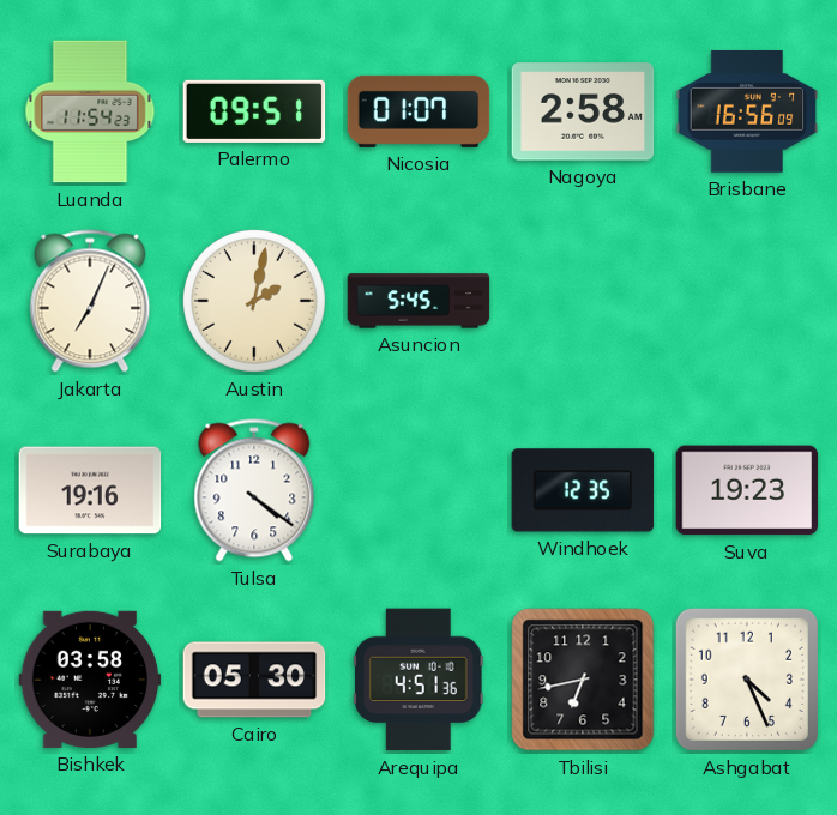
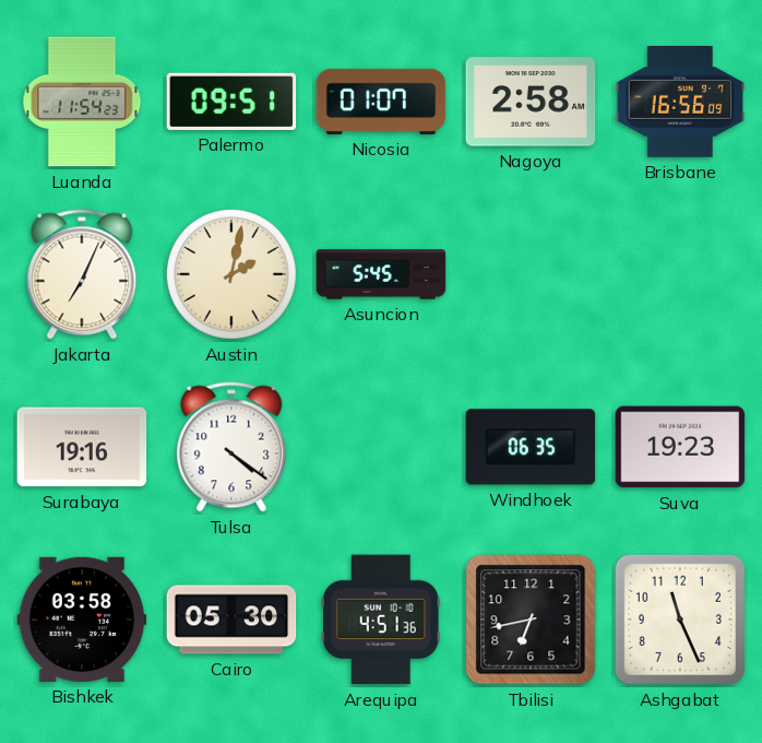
Windhoek: 12:35 -> 06:35 (531, 447)
Ashgabat: 4:26 -> 11:26 (680, 620)
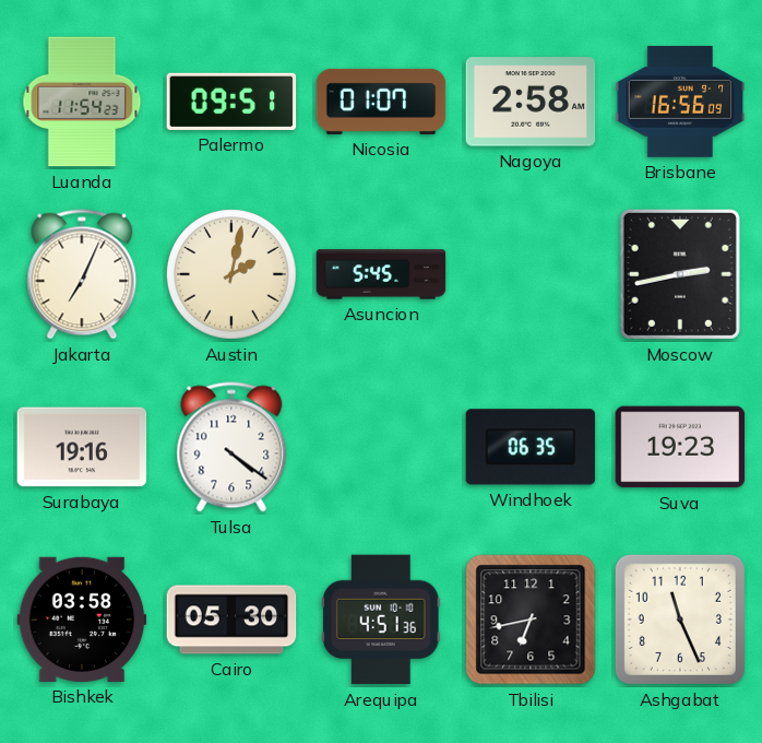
Moscow: none -> 2:43 (680, 274)
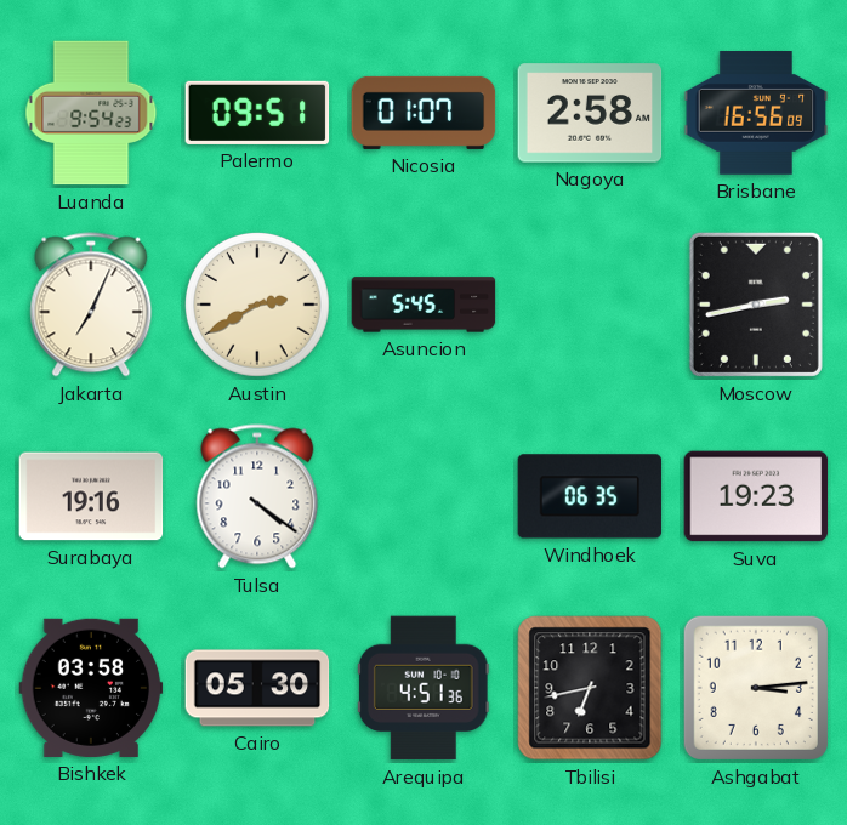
Luanda: 11:54 -> 9:54 (91, 113)
Austin: 2:02 -> 2:40 (258, 306)
Ashgabat: 11:26 -> 3:14 (756, 688)
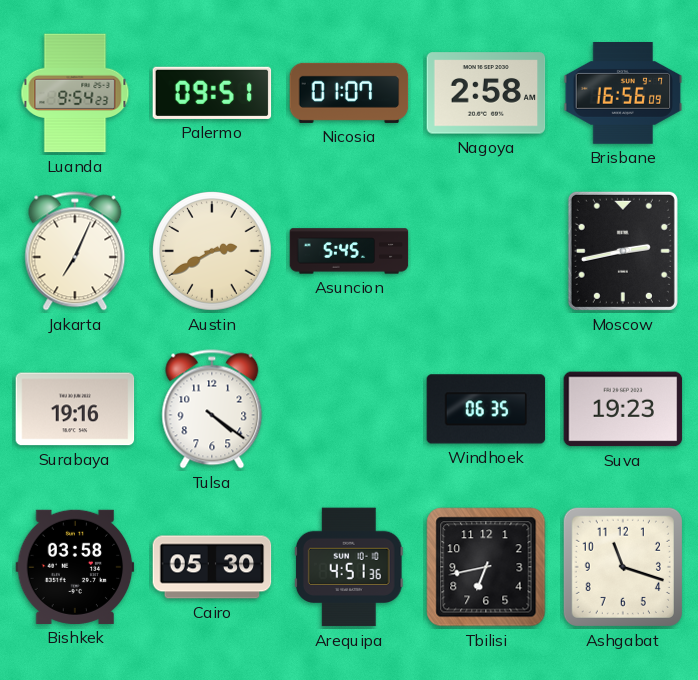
Ashgabat: 3:14 -> 11:18 (623, 567)
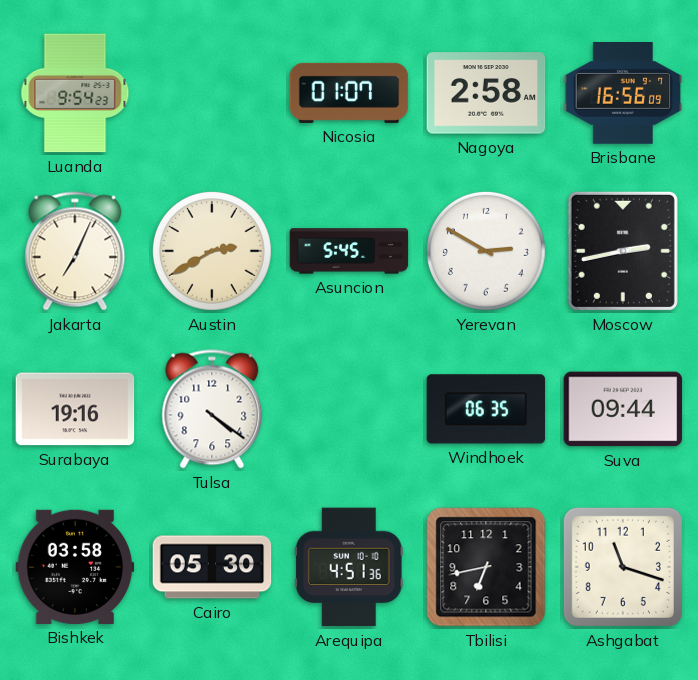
Palermo: 09:51 -> none (212, 93)
Yerevan: none -> 2:50 (487, 252)
Suva: 19:23 -> 09:44 (623, 409)
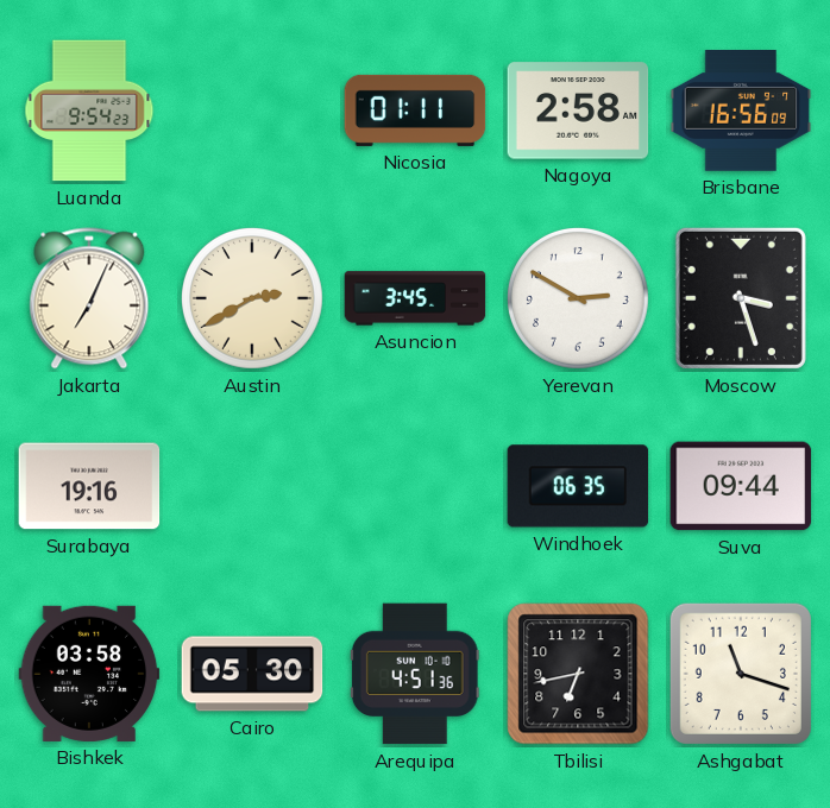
Nicosia: 01:07 -> 01:11 (415, 111)
Asuncion: 5:45 -> 3:45 (415, 298)
Moscow: 2:43 -> 3:27 (741, 298)
Tulsa: 4:21 -> none (212, 409)
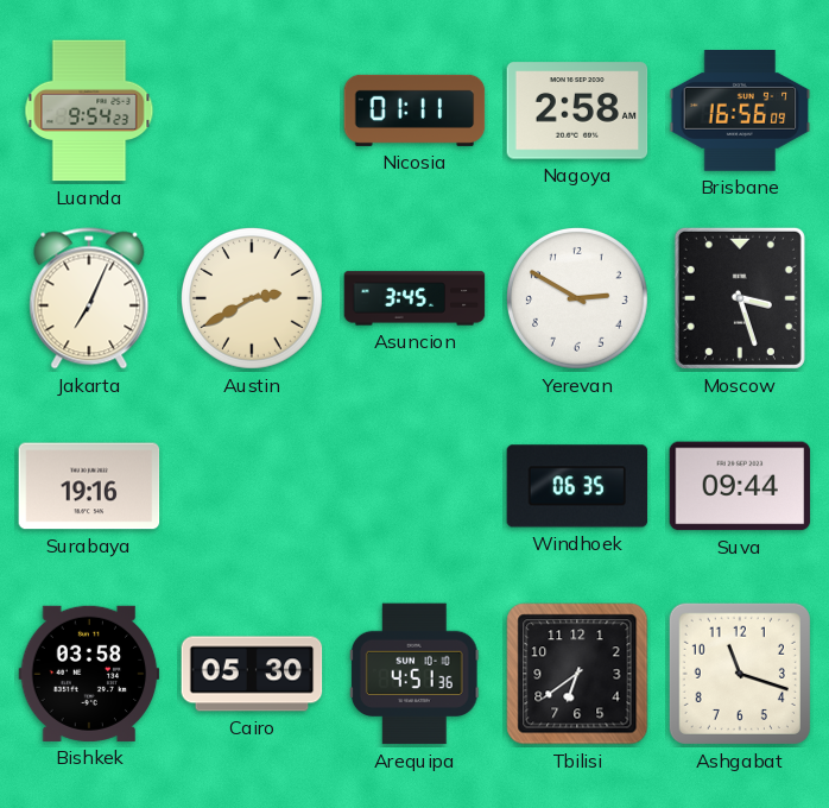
Tbilisi: 6:43 -> 6:39 (577, 674)
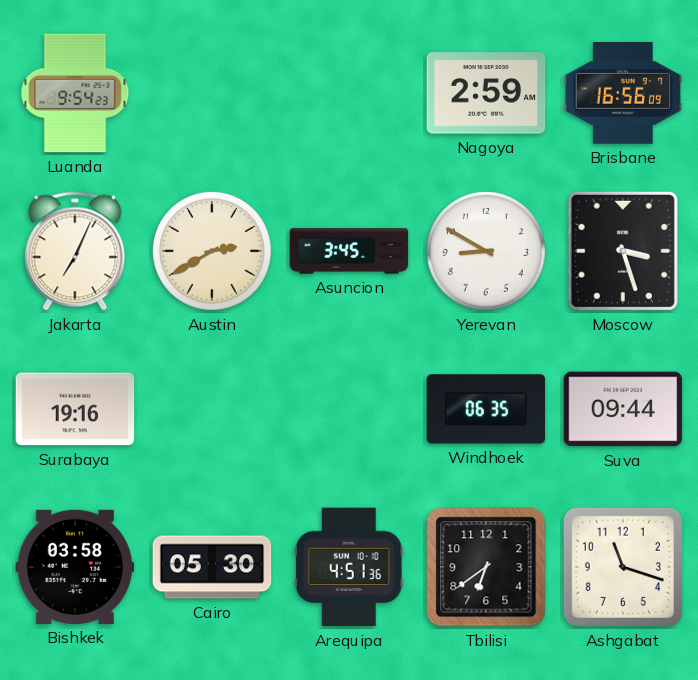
Nicosia: 01:11 -> none (414, 111)
Nagoya: 2:58 -> 2:59 (486, 93)
Yerevan: 2:50 -> 8:50 (487, 252)
